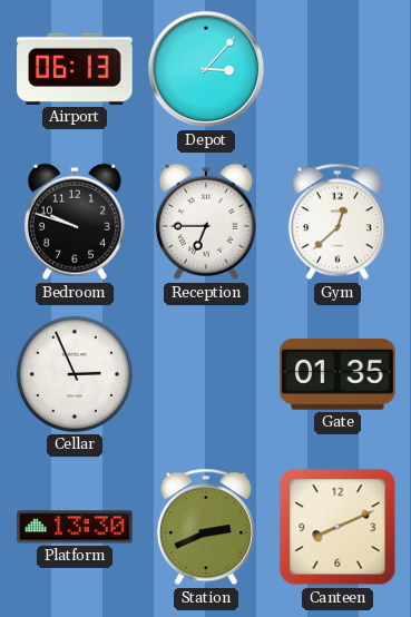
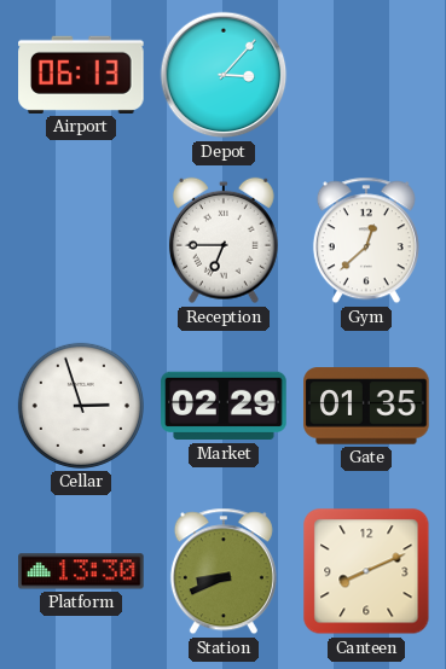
Bedroom: 9:48 -> none (75, 222)
Cellar: 2:56 -> 2:57 (81, 406)
Market: none -> 02:29 (224, 406)
Station: 2:41 -> 8:41 (224, 571)
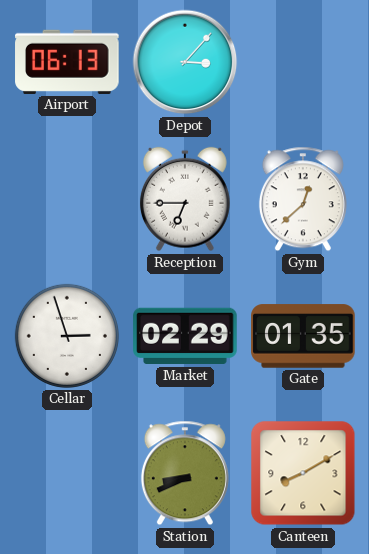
Platform: 13:30 -> none (81, 571)
Canteen: 8:11 -> 8:10 (303, 473)
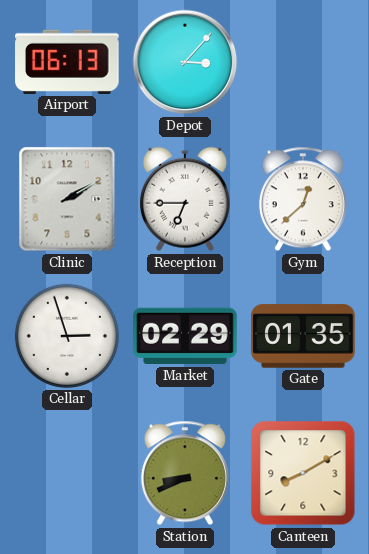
Clinic: none -> 2:10 (67, 199)
